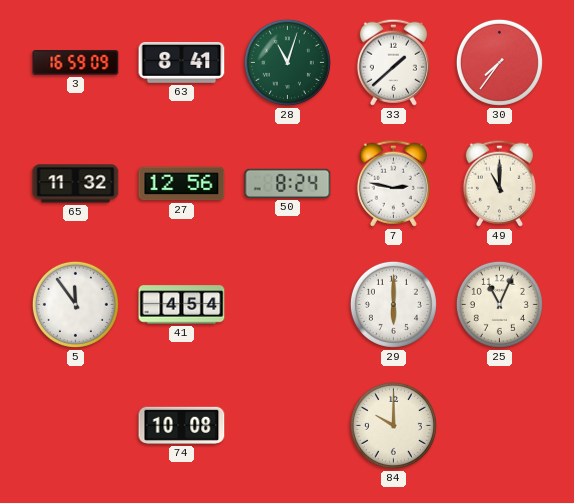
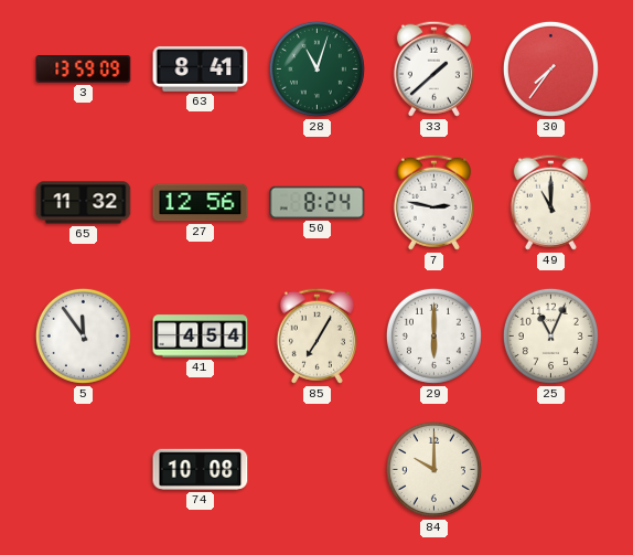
3: 16:59 -> 13:59 (84, 70)
85: none -> 7:05 (316, 335)
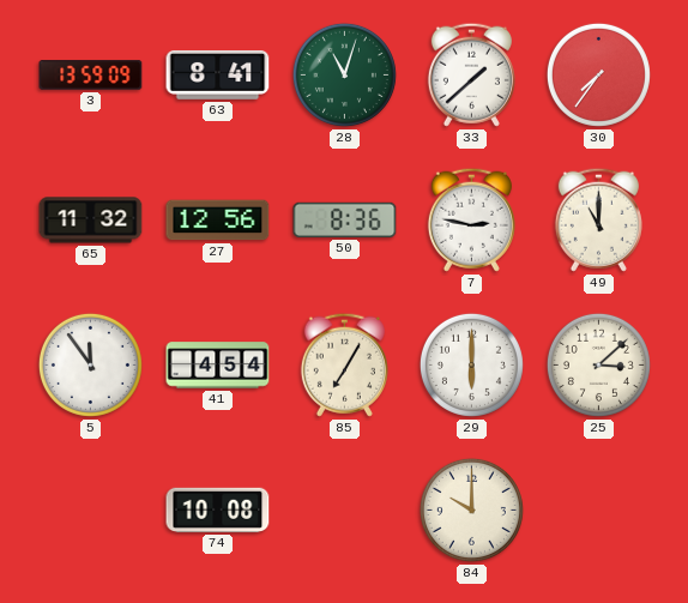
50: 8:24 -> 8:36 (345, 219)
25: 11:04 -> 3:08 (598, 364)
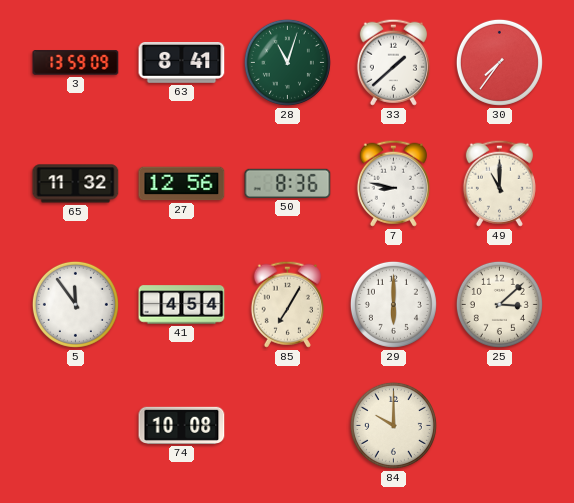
7: 2:47 -> 8:47 (393, 183)
